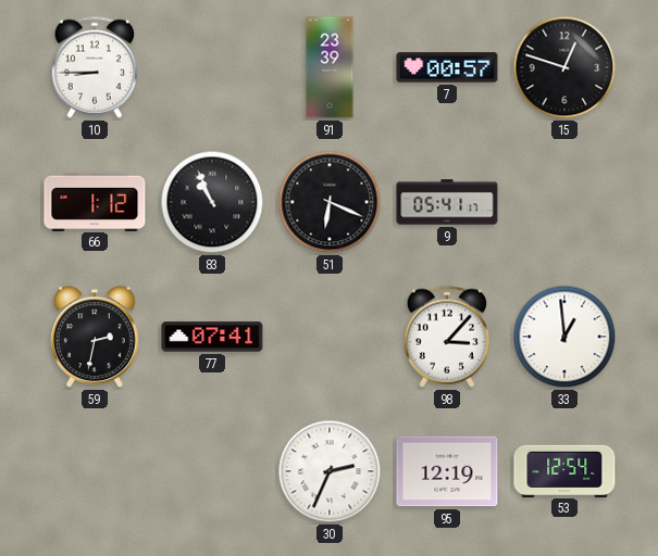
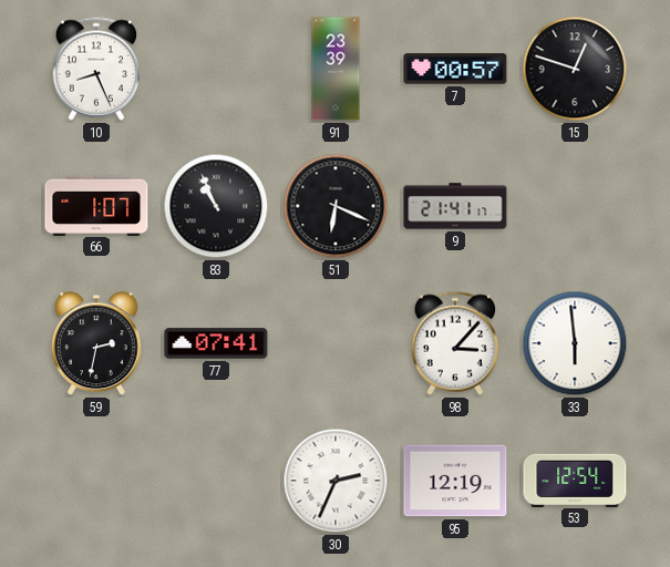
10: 8:45 -> 8:26 (95, 69)
66: 1:12 -> 1:07 (96, 205)
9: 05:41 -> 21:41 (455, 206)
33: 12:59 -> 5:59 (575, 343)
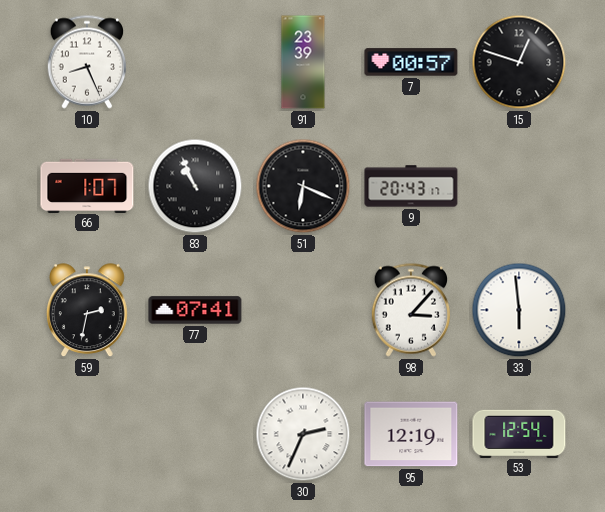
9: 21:41 -> 20:43 (411, 186)
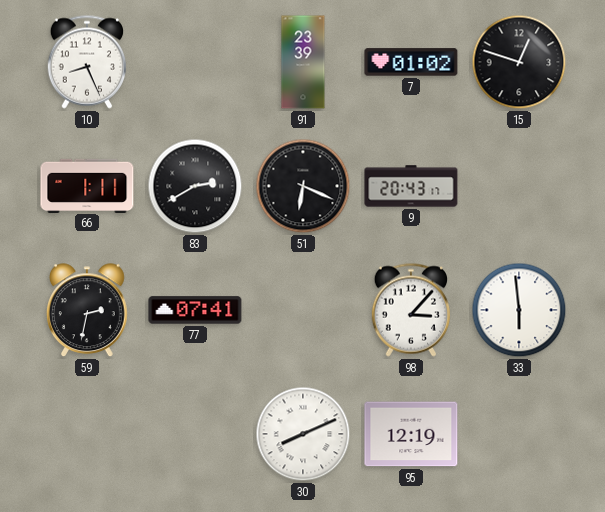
7: 00:57 -> 01:02 (411, 62)
66: 1:07 -> 1:11 (87, 185)
83: 10:56 -> 2:40 (195, 186)
30: 2:34 -> 8:11 (303, 434)
53: 12:54 -> none (519, 433)
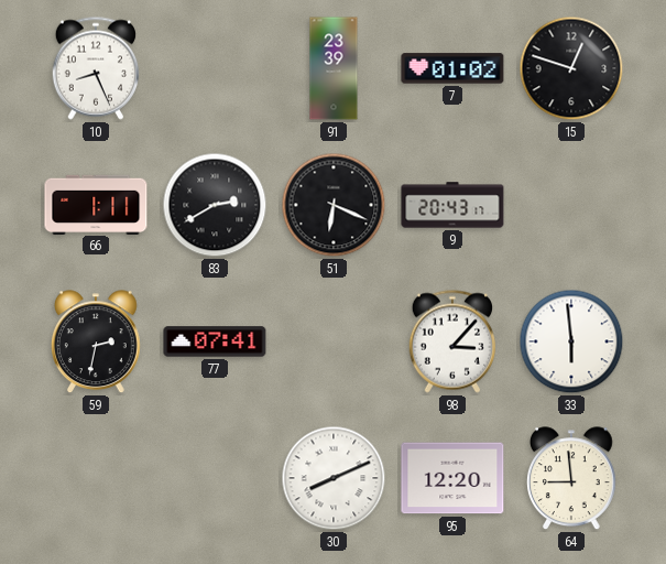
95: 12:19 -> 12:20 (452, 478)
64: none -> 8:59 (572, 479)
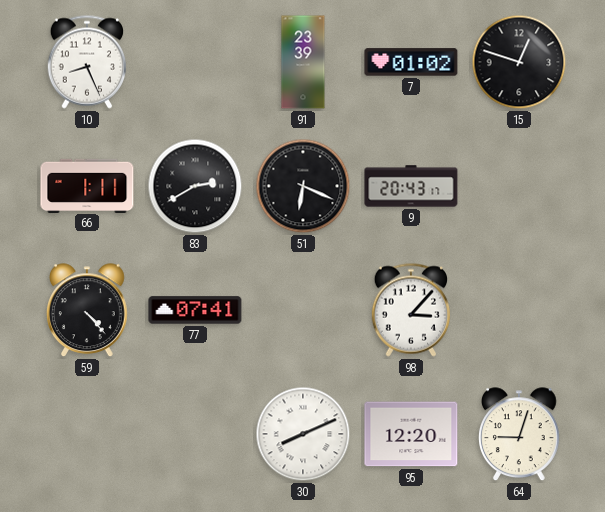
59: 2:32 -> 4:23 (88, 311)
33: 5:59 -> none (571, 341)
64: 8:59 -> 9:03 (520, 435)
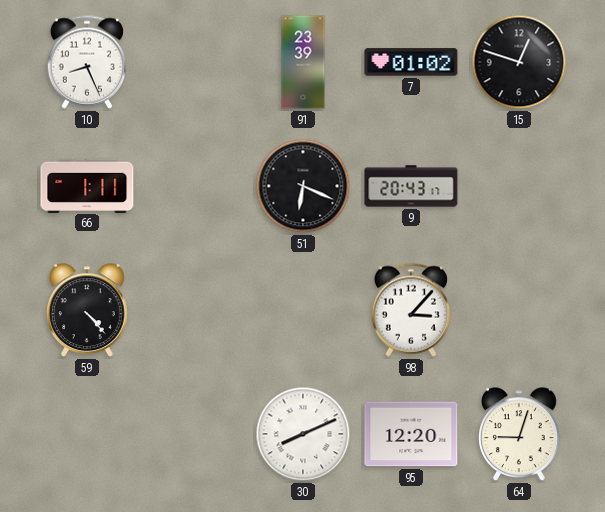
83: 2:40 -> none (195, 186)
77: 07:41 -> none (195, 310)
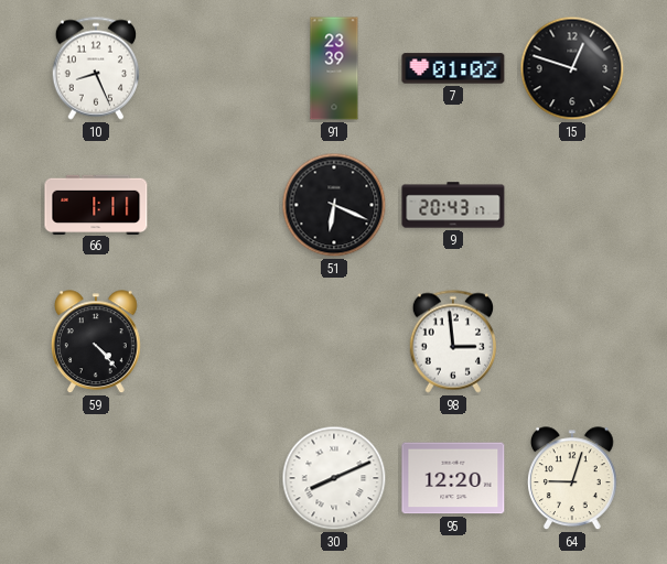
98: 3:07 -> 2:59 (452, 341)
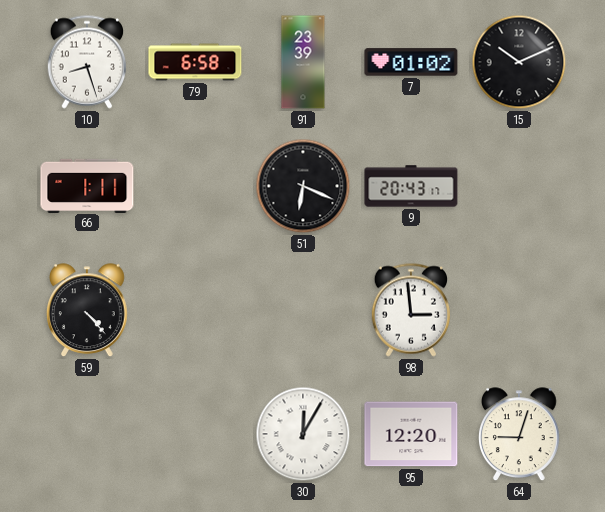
10: 8:26 -> 8:27 (86, 62)
79: none -> 6:58 (195, 62)
15: 12:48 -> 10:11 (519, 62)
30: 8:11 -> 12:05 (303, 434)
